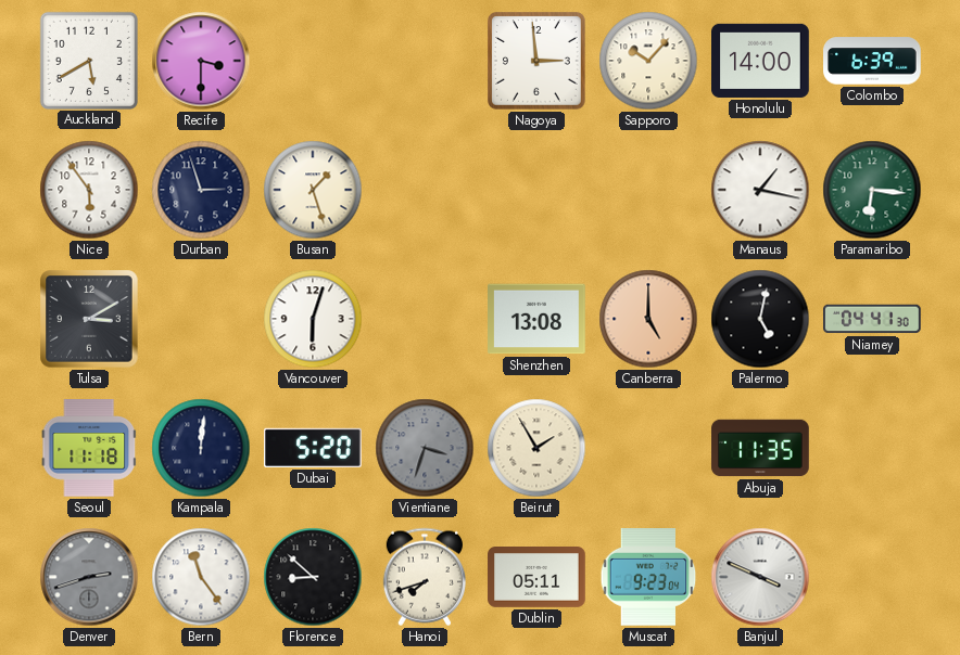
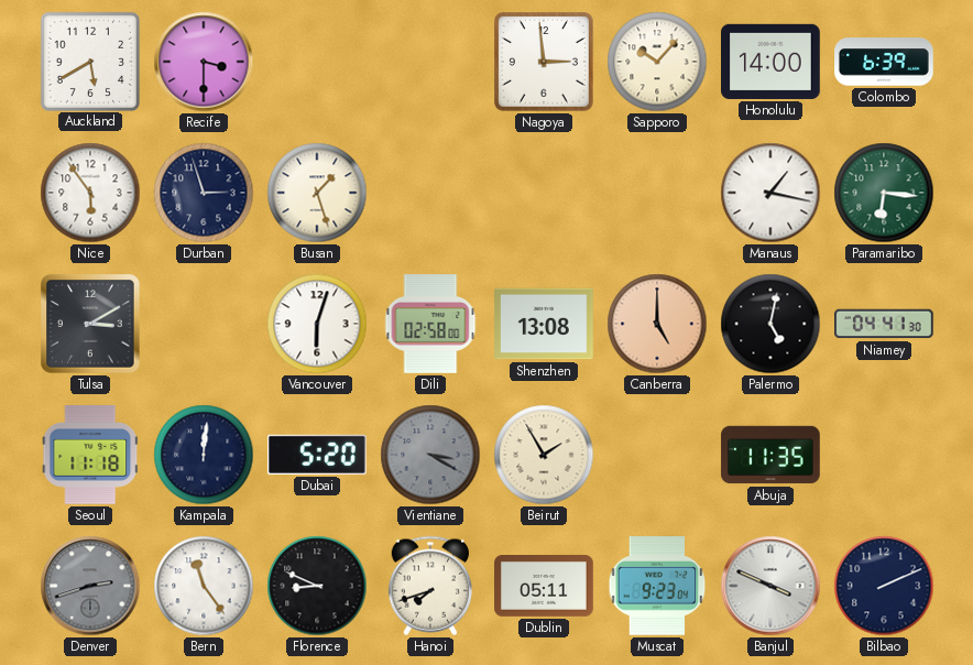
Dili: none -> 02:58 (430, 324)
Vientiane: 3:33 -> 3:20 (430, 455)
Florence: 8:52 -> 8:49 (317, 586)
Bilbao: none -> 2:11 (884, 586)
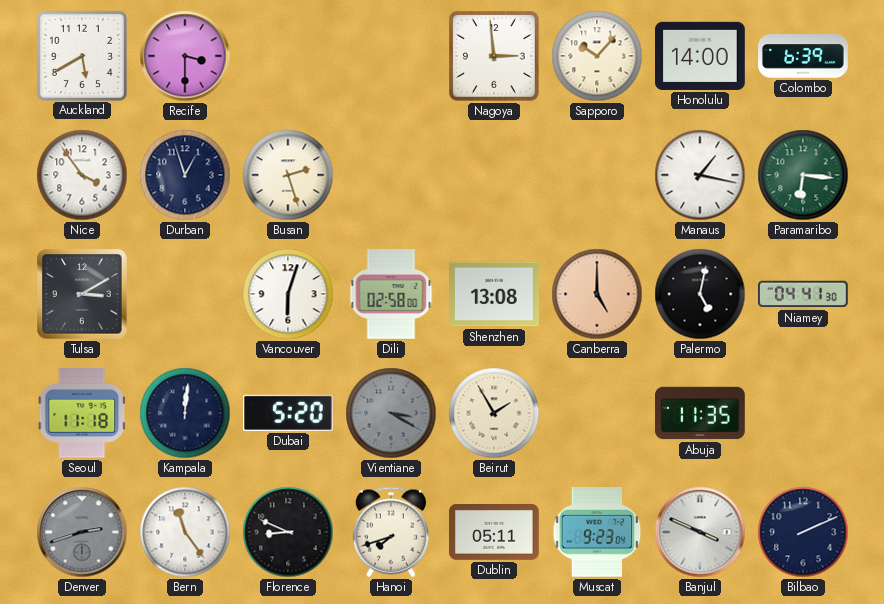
Nice: 5:54 -> 3:54 (82, 175)
Durban: 2:57 -> 12:57 (185, 175)
Busan: 1:27 -> 2:27 (288, 175)
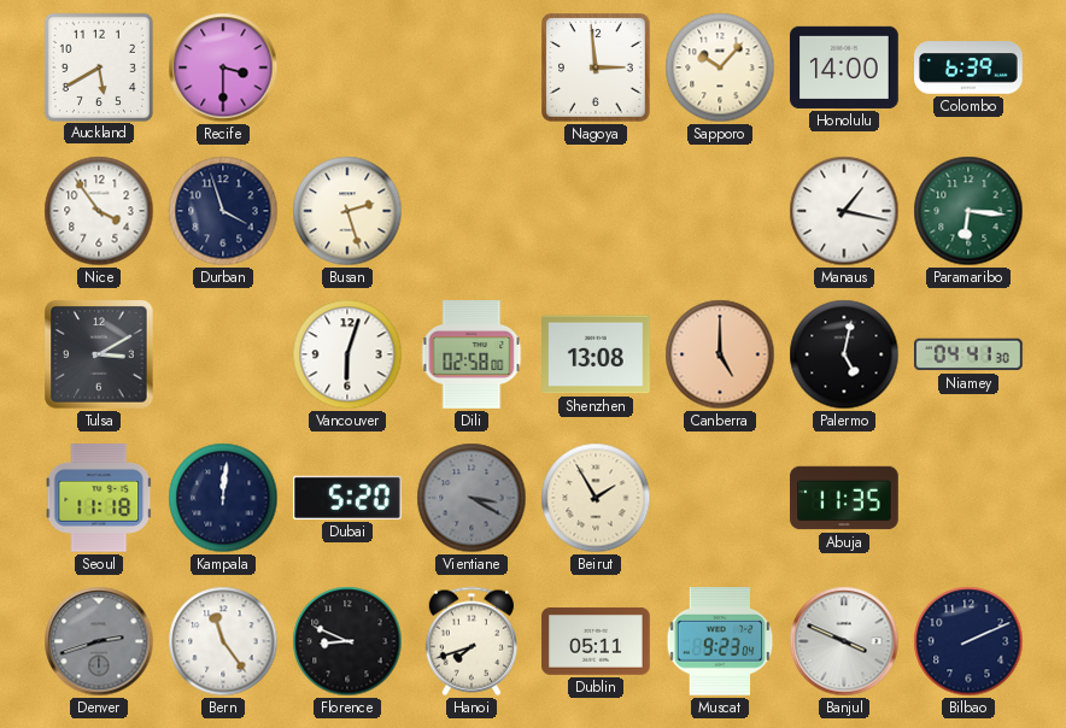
Durban: 12:57 -> 3:57 (223, 211)
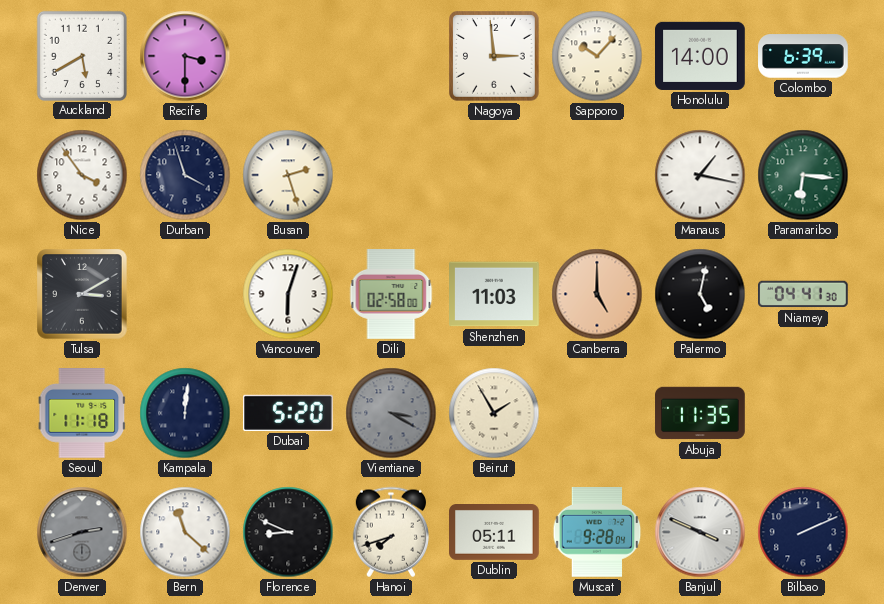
Shenzhen: 13:08 -> 11:03 (495, 294)
Bern: 11:24 -> 11:22 (185, 532)
Muscat: 9:23 -> 9:28 (597, 533)
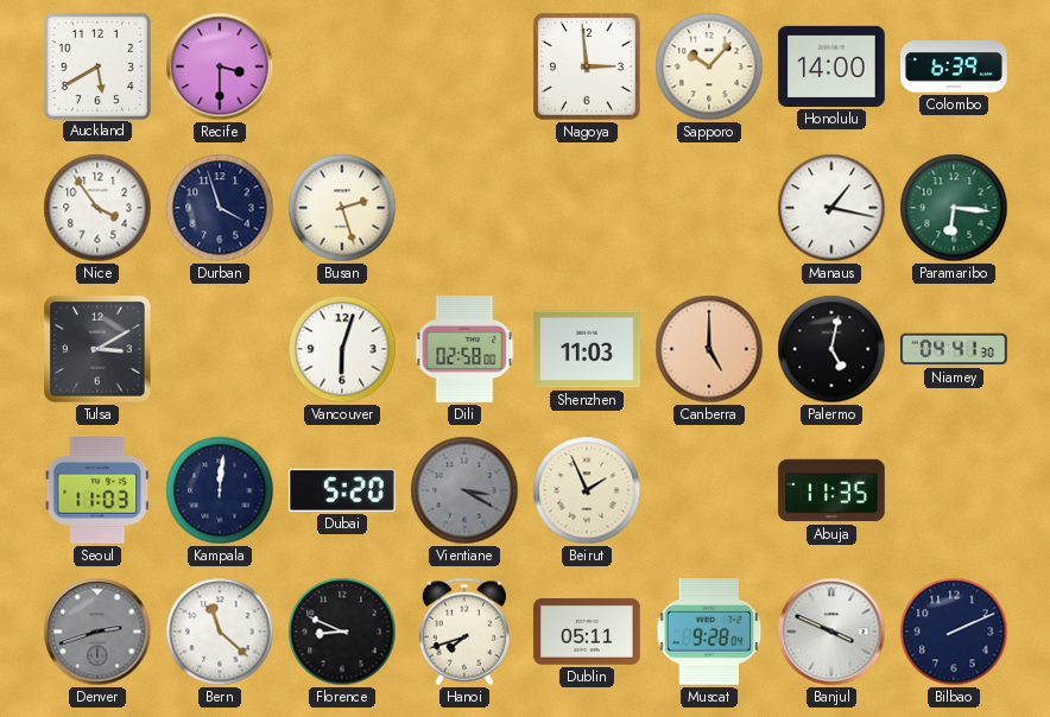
Seoul: 11:18 -> 11:03 (97, 491)
Beirut: 1:55 -> 1:56 (587, 490)
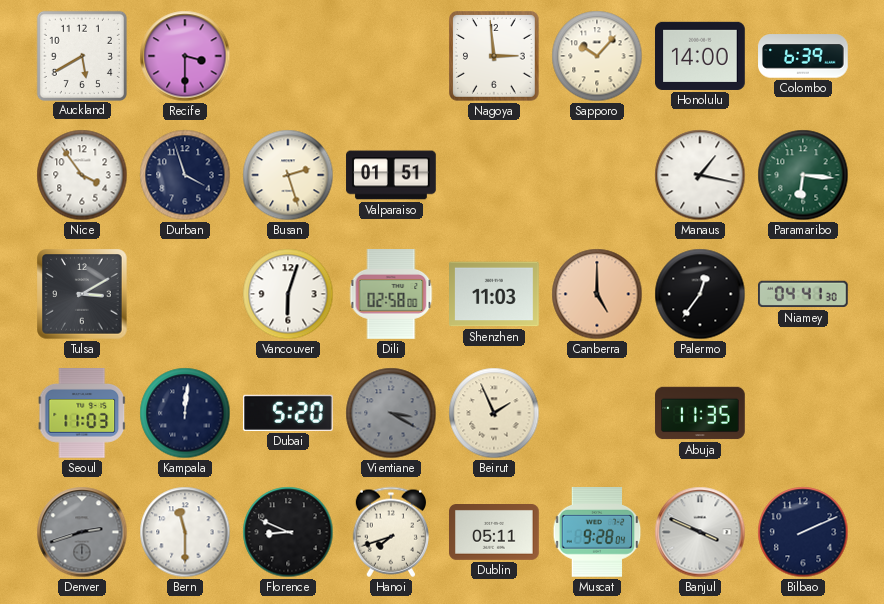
Valparaiso: none -> 01:51 (391, 175)
Palermo: 5:02 -> 12:36 (700, 294)
Bern: 11:22 -> 11:30 (185, 532)
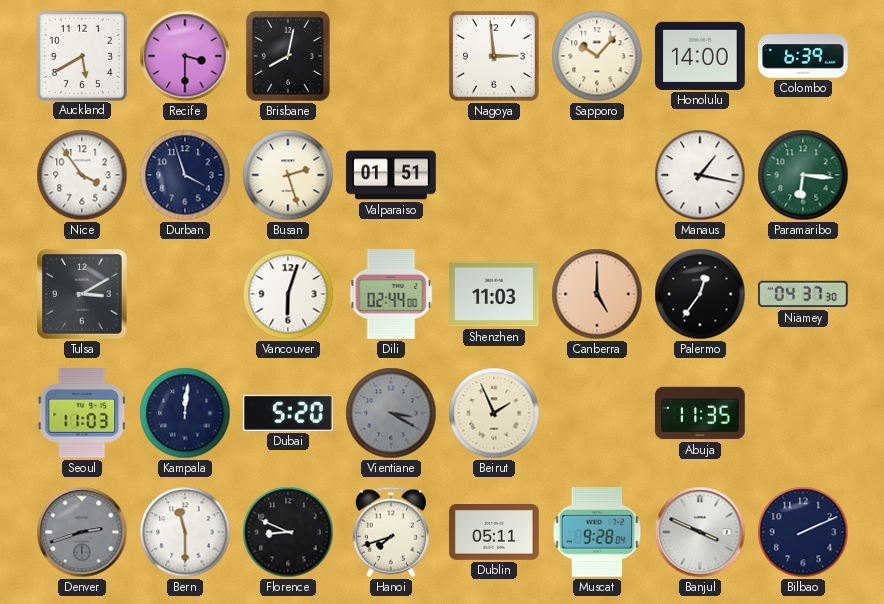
Brisbane: none -> 8:02 (288, 56)
Dili: 02:58 -> 02:44 (391, 294)
Niamey: 04:41 -> 04:37 (804, 294)
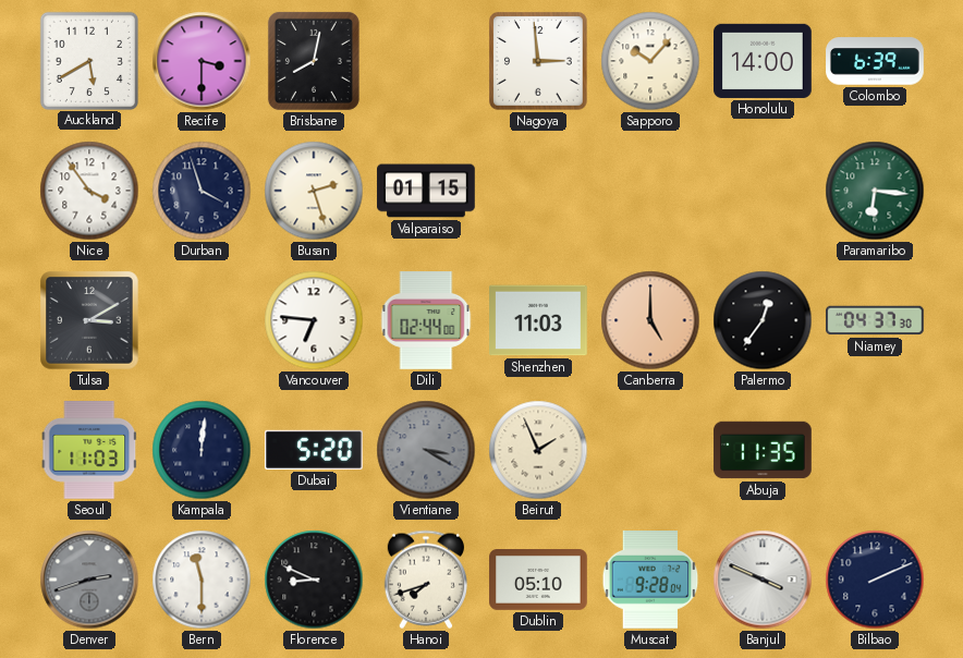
Valparaiso: 01:51 -> 01:15 (426, 191)
Manaus: 1:17 -> none (700, 175)
Vancouver: 6:03 -> 6:46 (314, 320)
Dublin: 05:11 -> 05:10 (538, 581)
